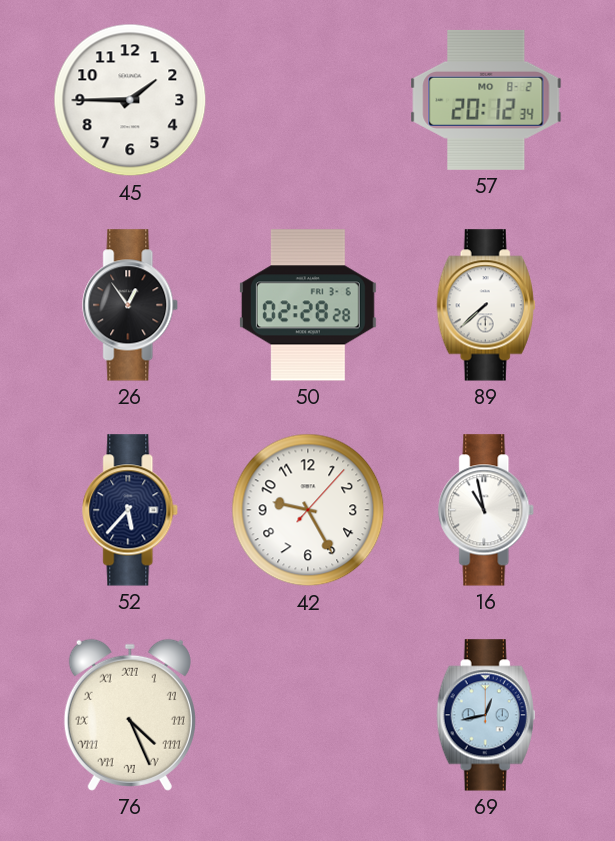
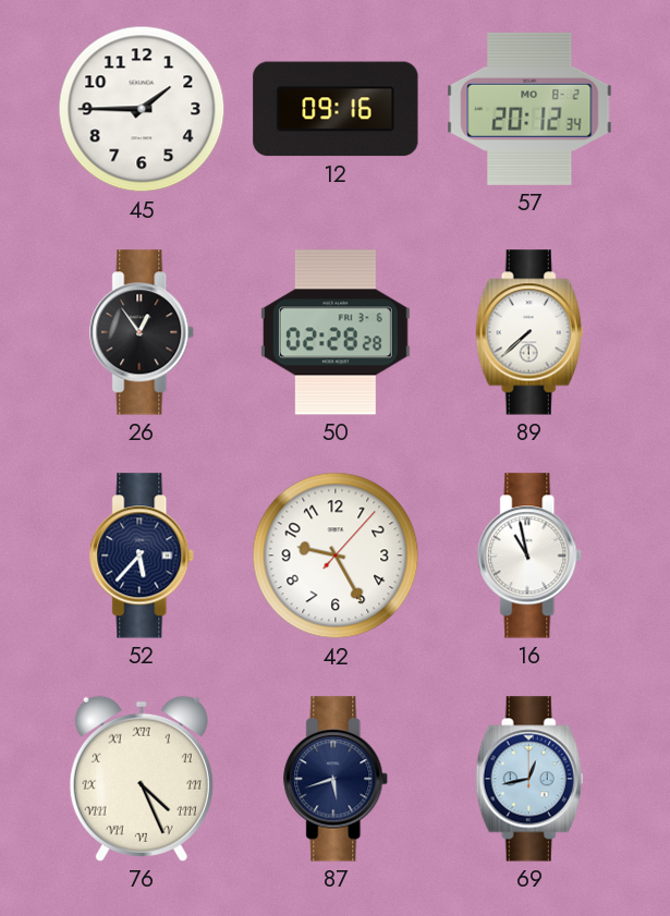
12: none -> 09:16 (336, 109)
87: none -> 5:42 (337, 779)
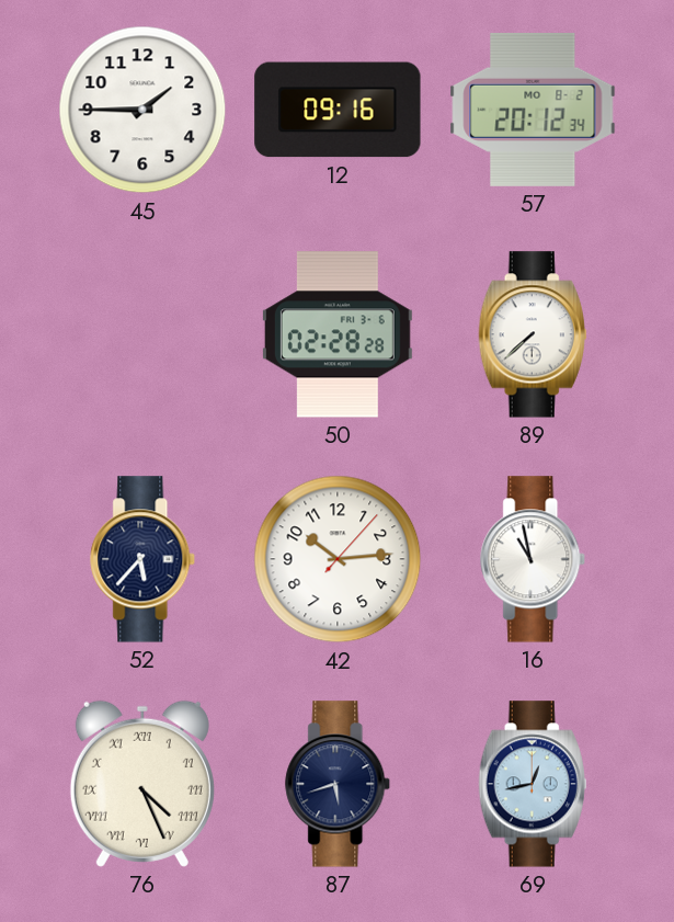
26: 12:54 -> none (143, 332)
42: 9:25 -> 10:14 (338, 559)
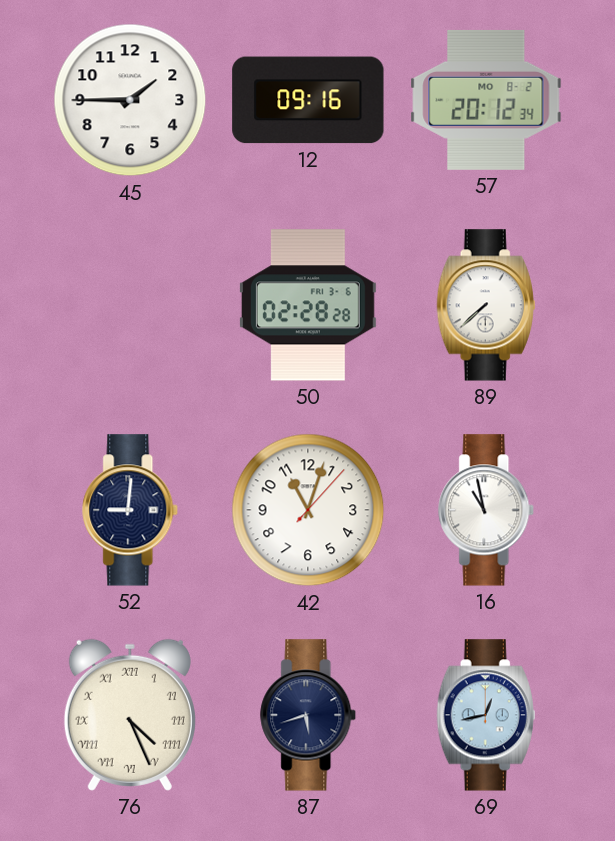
52: 5:37 -> 9:01 (131, 510)
42: 10:14 -> 11:03 (308, 510)
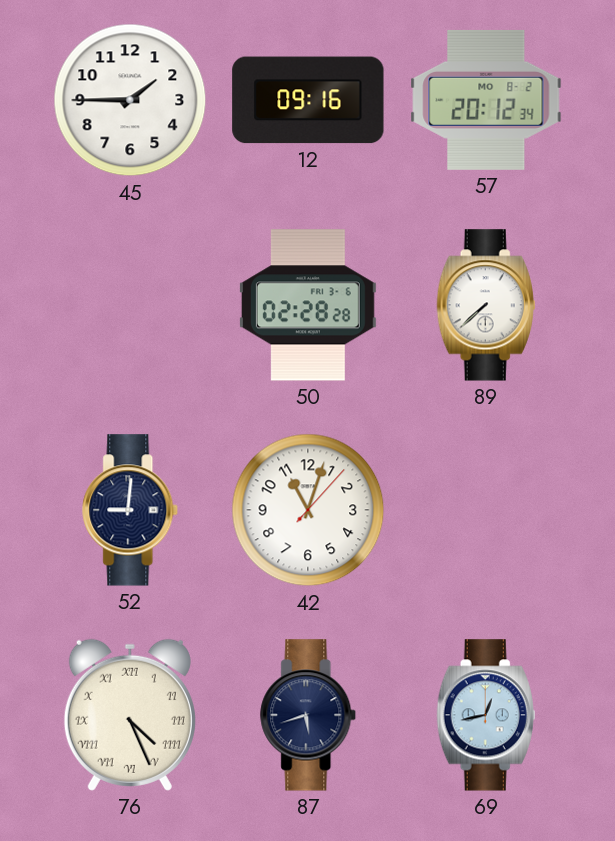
16: 10:58 -> none (487, 510)
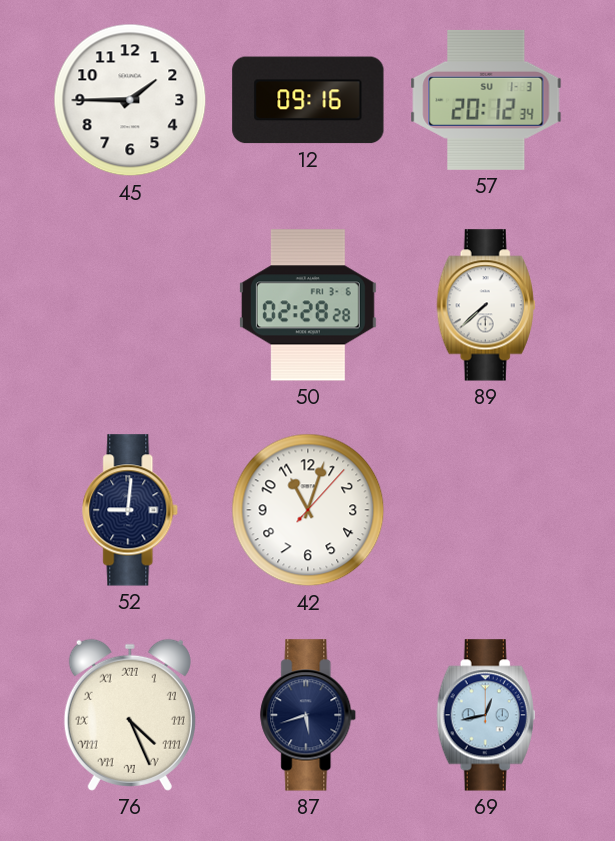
57 date: MO 8-2 -> SU 1-3 (486, 100)
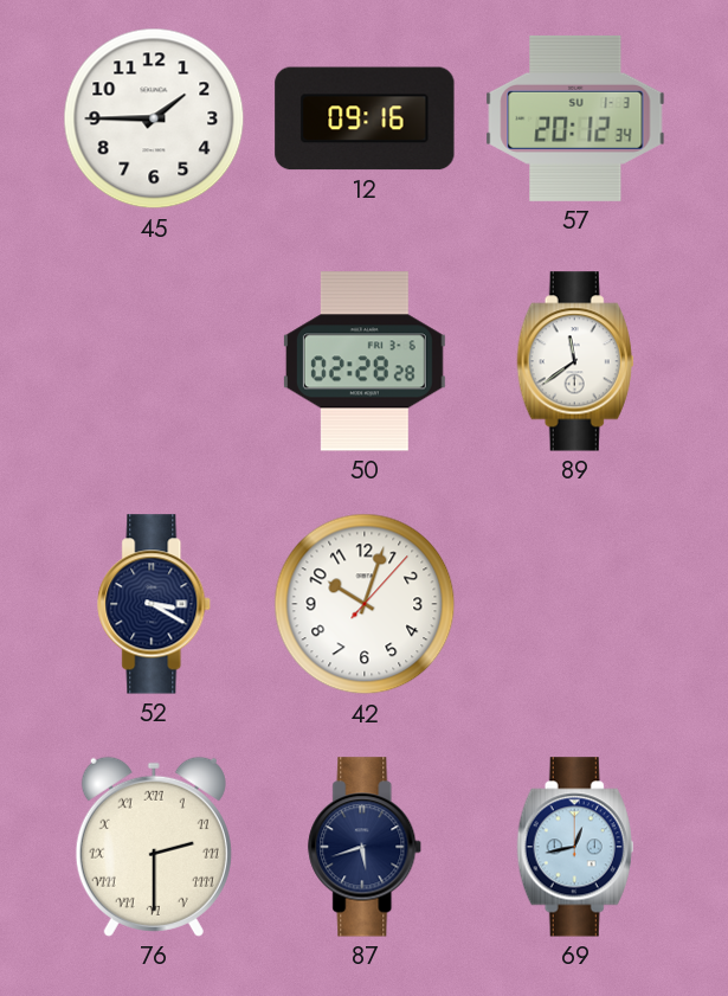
89: 7:38 -> 11:39 (575, 361)
52: 9:01 -> 3:20 (155, 604)
42: 11:03 -> 10:03 (365, 604)
76: 4:26 -> 2:30 (154, 847)
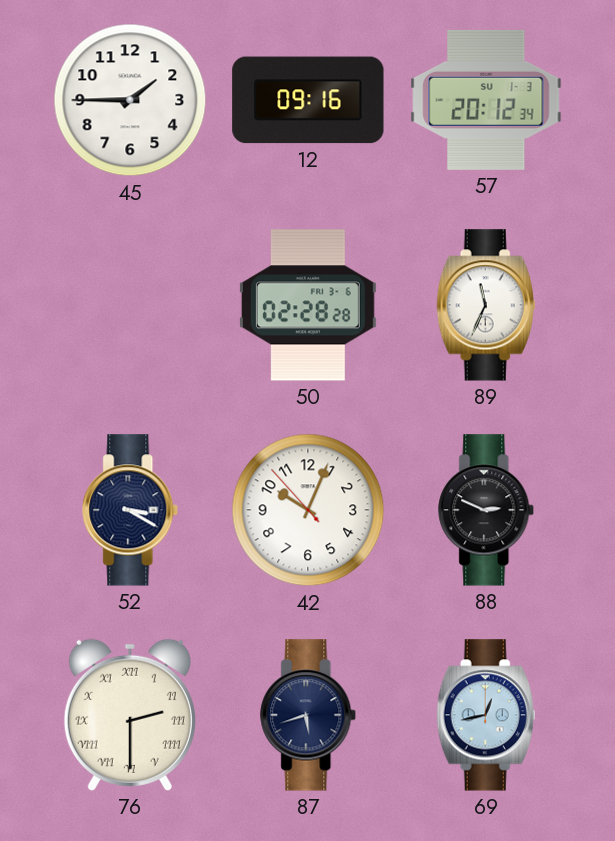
89: 11:39 -> 11:34 (486, 305)
42: 10:03:07 -> 10:03:53 (308, 510)
88: none -> 2:49 (487, 510)
